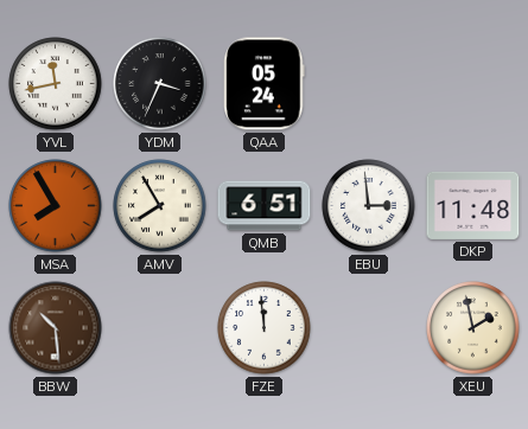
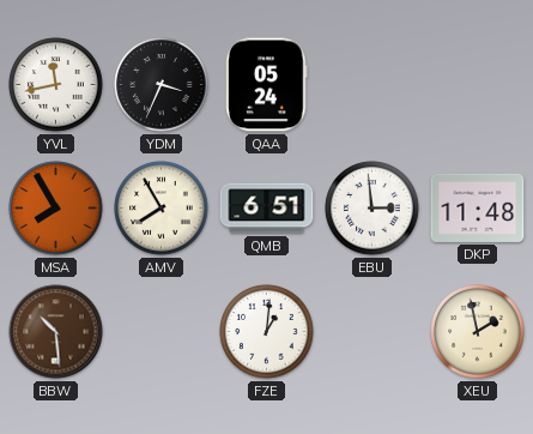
FZE: 11:59 -> 1:01 (267, 332)
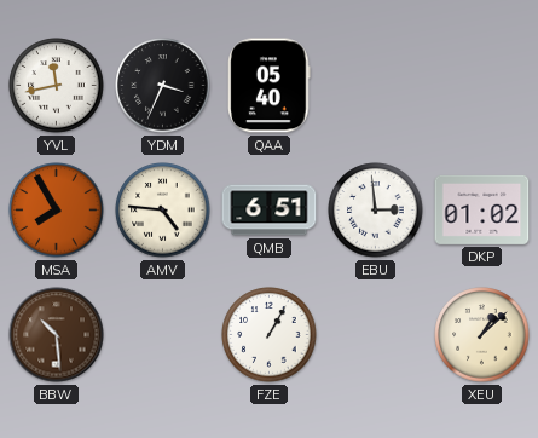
QAA: 05:24 -> 05:40 (270, 86)
AMV: 7:55 -> 4:46 (163, 211)
DKP: 11:48 -> 01:02 (482, 209)
FZE: 1:01 -> 1:05 (270, 335)
XEU: 1:58 -> 1:08 (482, 335)
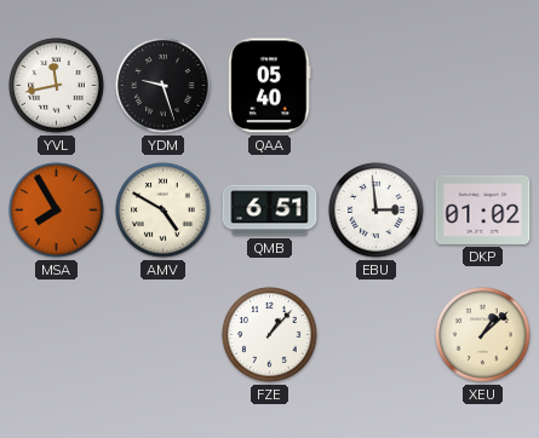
YDM: 3:34 -> 9:27 (164, 86)
AMV: 4:46 -> 4:50 (164, 211)
BBW: 10:29 -> none (57, 335)
FZE: 1:05 -> 1:07 (270, 335)
